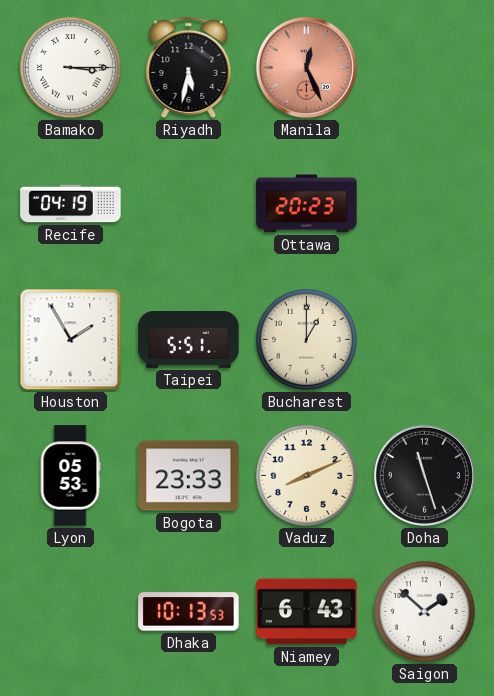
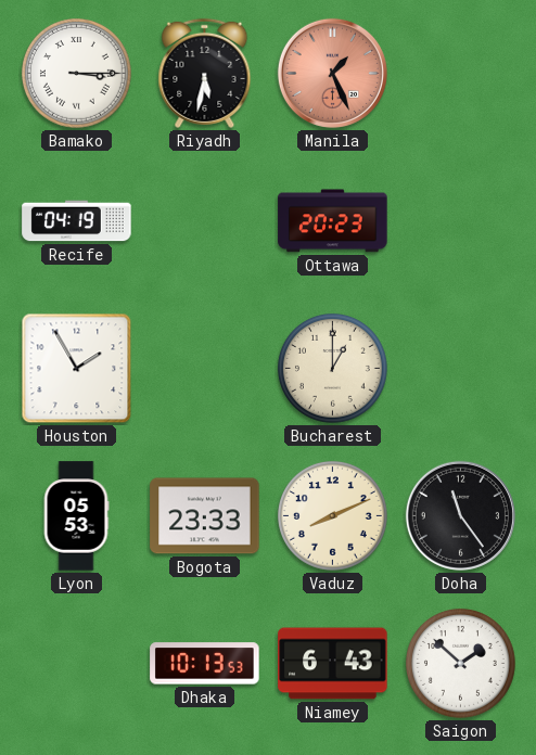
Manila: 12:26 -> 1:26 (332, 73)
Taipei: 5:51 -> none (189, 340)
Doha: 11:27 -> 11:24 (460, 515)
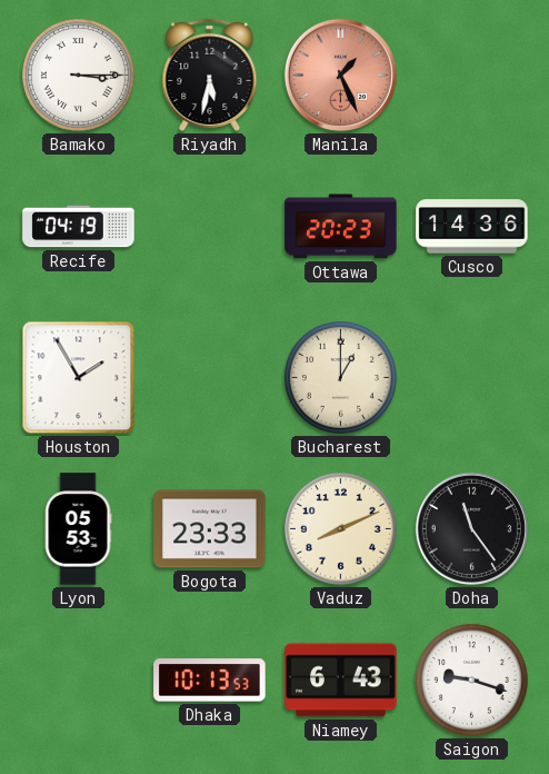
Cusco: none -> 14:36 (472, 227)
Saigon: 1:52 -> 9:18 (471, 679)
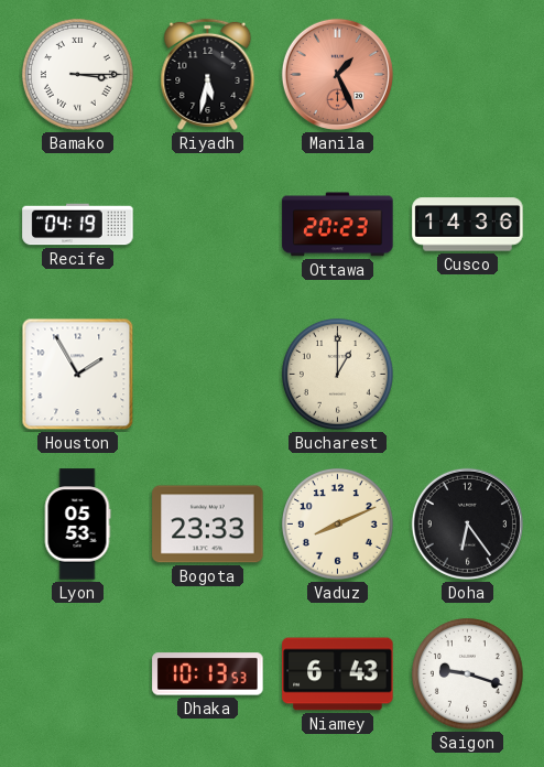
Doha: 11:24 -> 6:24 (467, 523)
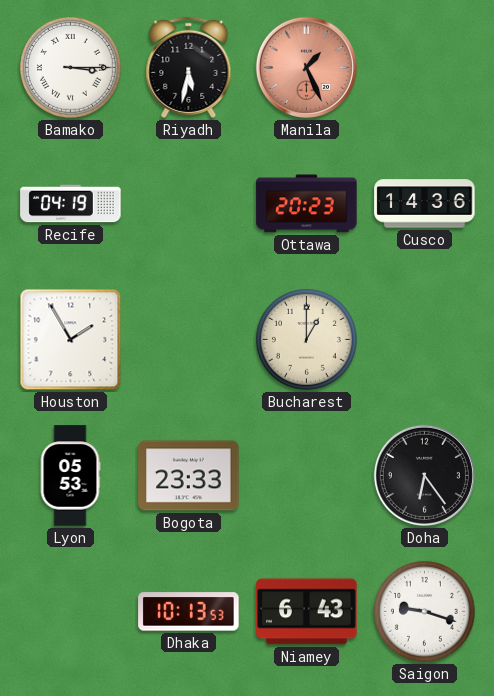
Vaduz: 8:11 -> none (337, 523)
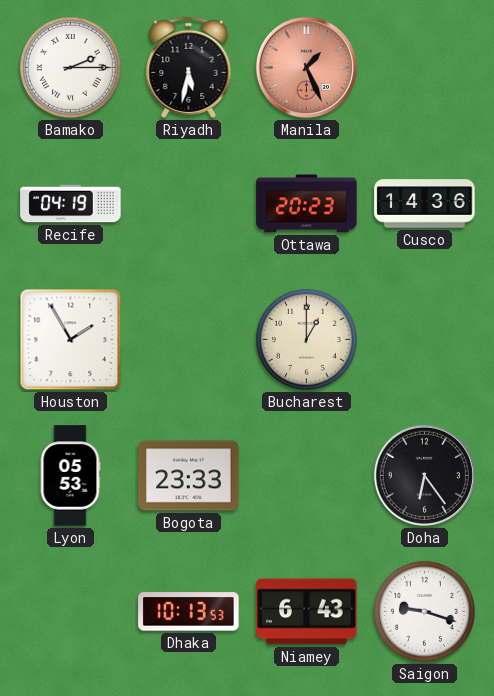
Bamako: 3:15 -> 2:15 (70, 67)
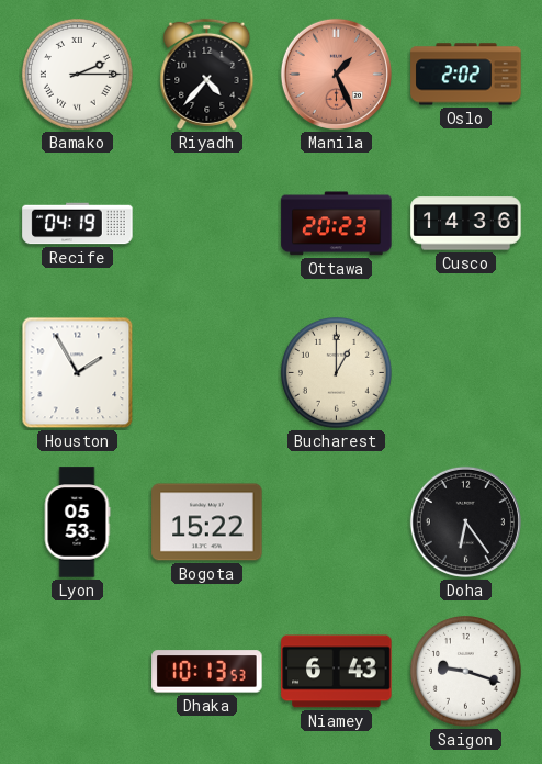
Riyadh: 5:32 -> 4:37 (207, 74)
Oslo: none -> 2:02 (466, 75)
Bogota: 23:33 -> 15:22 (207, 523)
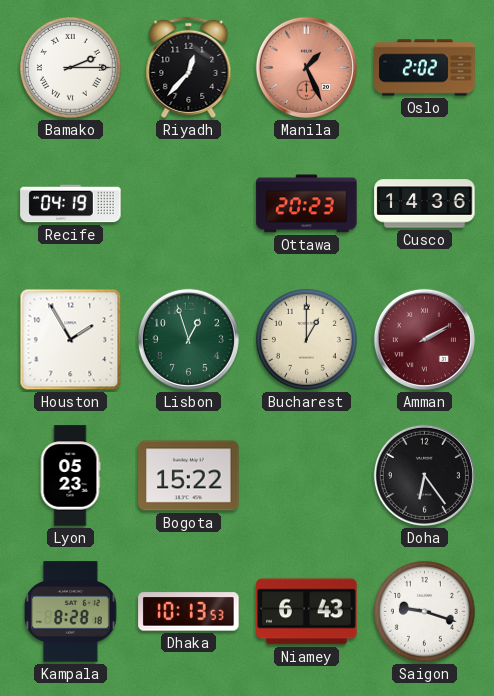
Riyadh: 4:37 -> 12:37 (189, 67)
Lisbon: none -> 12:57 (188, 339)
Amman: none -> 2:10 (424, 339)
Lyon: 05:53 -> 05:23 (70, 476)
Kampala: none -> 8:28 (71, 612)
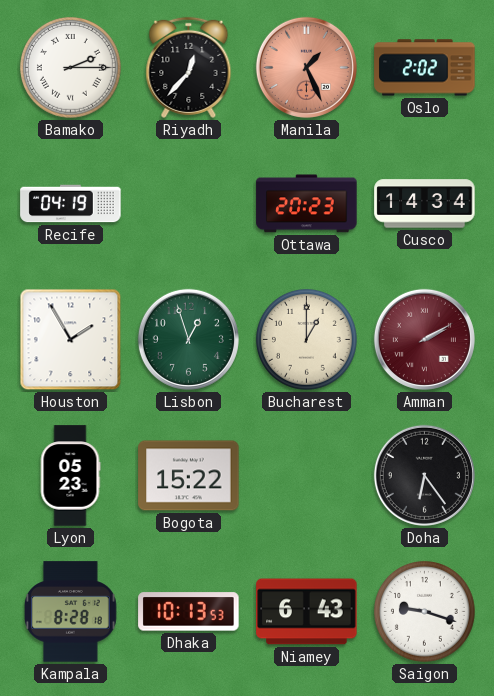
Cusco: 14:36 -> 14:34 (425, 204)
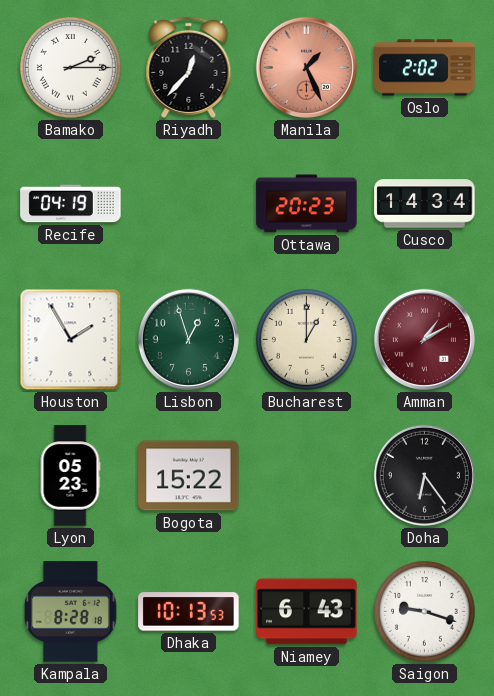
Amman: 2:10 -> 1:10 (424, 339)
